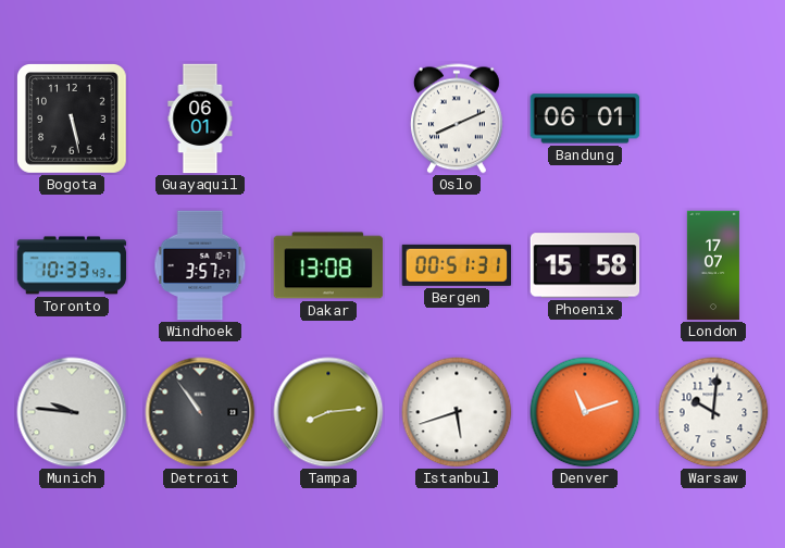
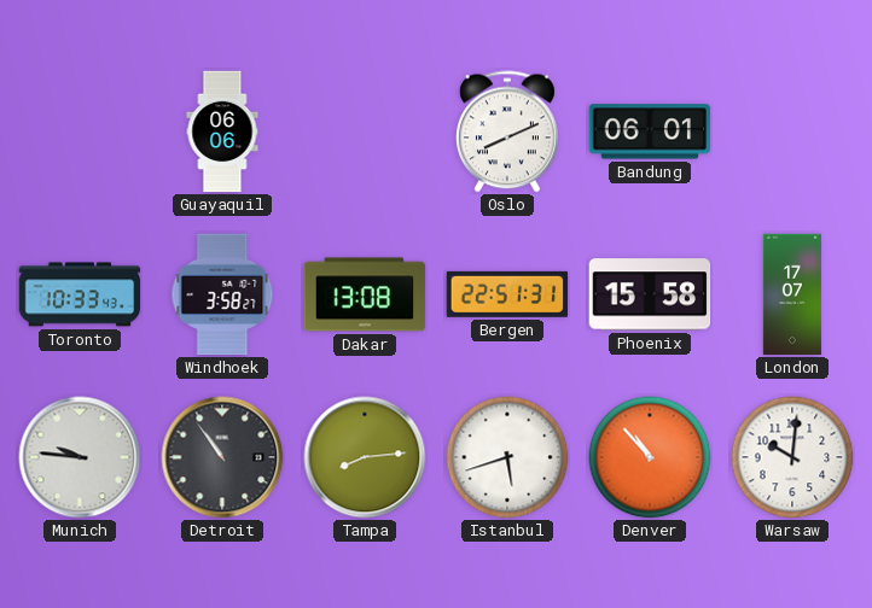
Bogota: 5:28 -> none (73, 120)
Guayaquil: 06:01 -> 06:06 (222, 131)
Windhoek: 3:57 -> 3:58 (222, 294)
Bergen: 00:51 -> 22:51 (507, 294)
Denver: 11:12 -> 10:53 (650, 457)
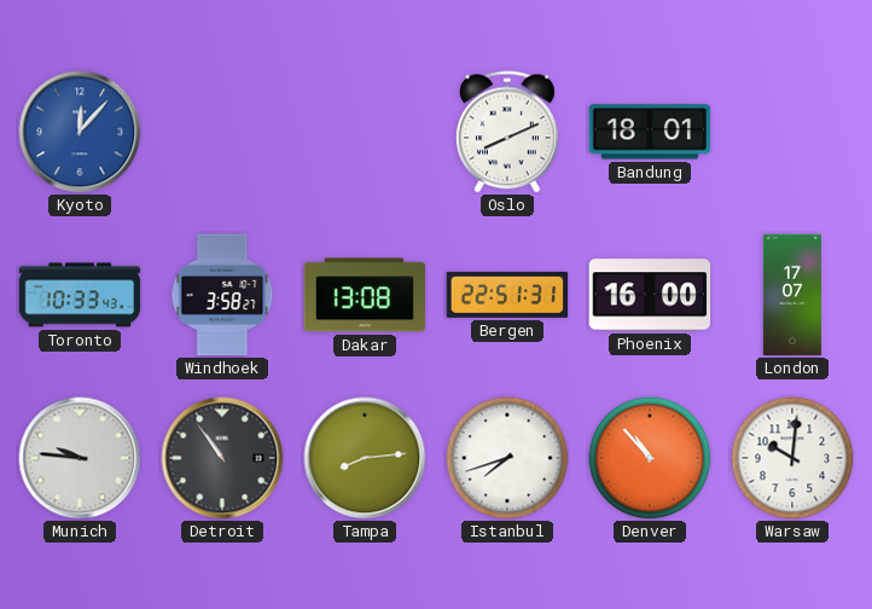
Kyoto: none -> 12:07 (80, 132)
Guayaquil: 06:06 -> none (222, 131)
Bandung: 06:01 -> 18:01 (650, 132)
Phoenix: 15:58 -> 16:00 (650, 295)
Istanbul: 5:42 -> 7:42 (507, 458)
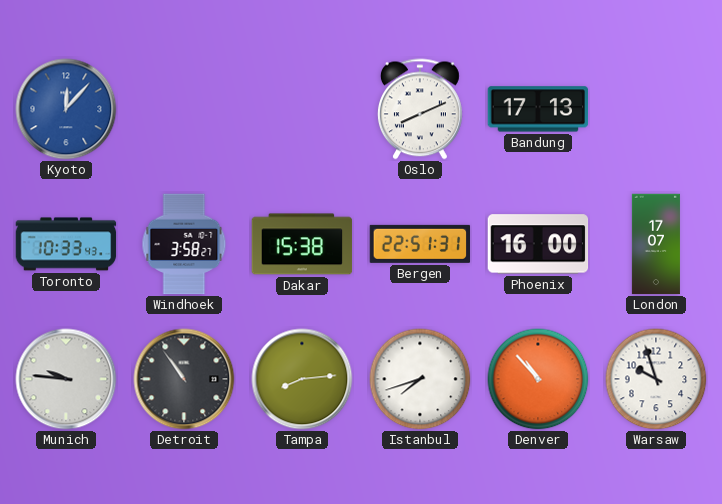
Bandung: 18:01 -> 17:13 (538, 109)
Dakar: 13:08 -> 15:38 (302, 244)
Warsaw: 10:01 -> 9:57 (656, 379)
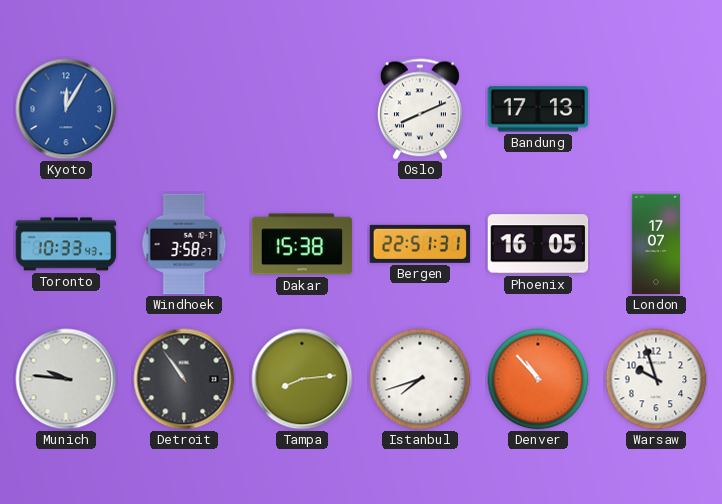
Kyoto: 12:07 -> 12:05 (66, 109)
Phoenix: 16:00 -> 16:05 (538, 244)
